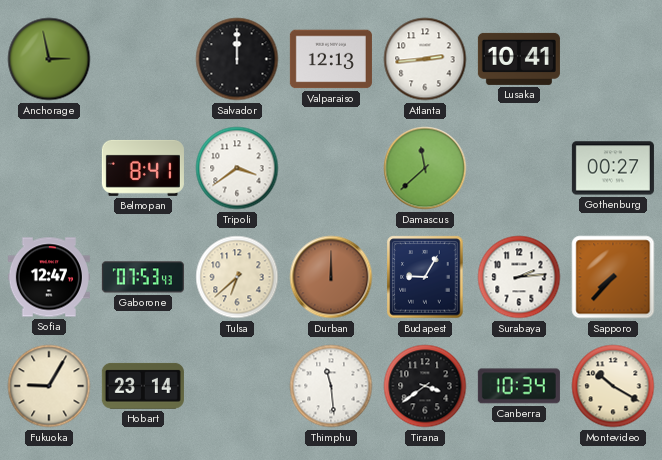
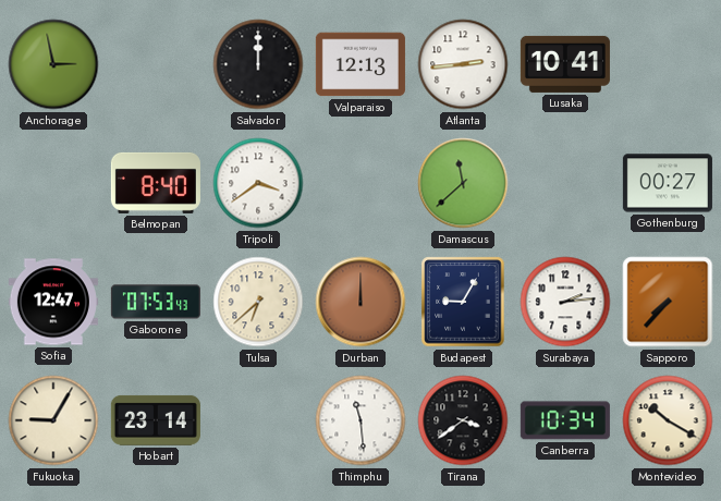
Belmopan: 8:41 -> 8:40 (156, 183)
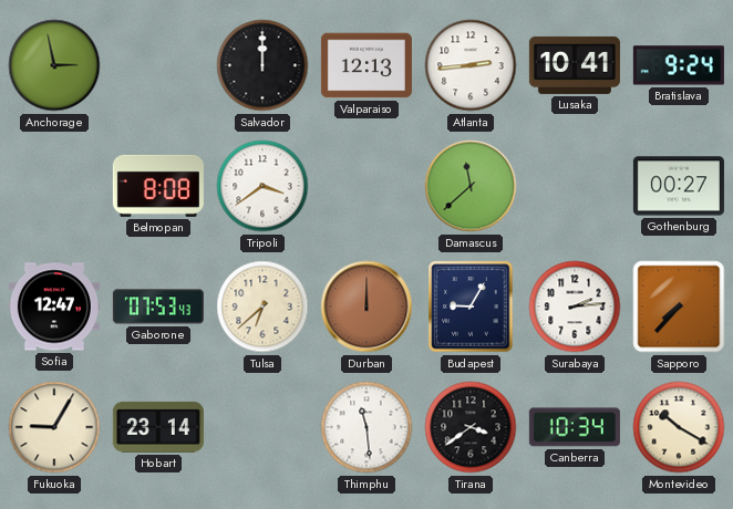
Bratislava: none -> 9:24 (679, 65)
Belmopan: 8:40 -> 8:08 (158, 186)
